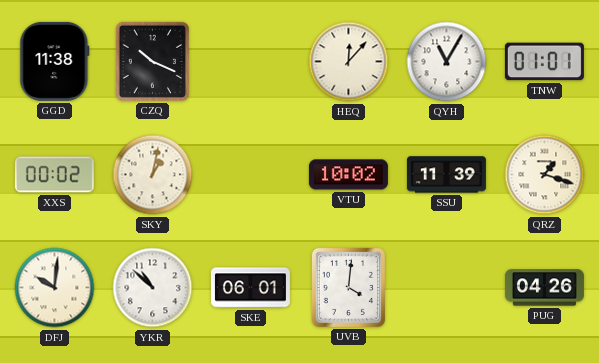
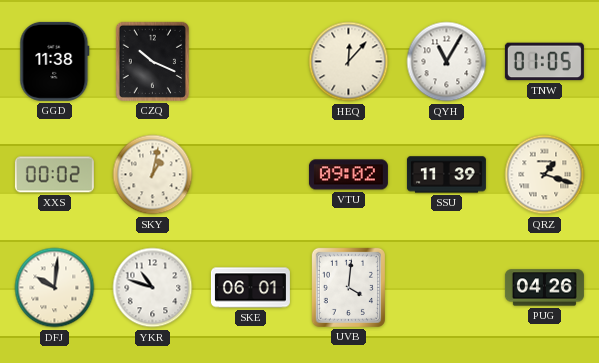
TNW: 01:01 -> 01:05 (544, 62)
VTU: 10:02 -> 09:02 (348, 175)
YKR: 10:52 -> 10:48 (153, 288)
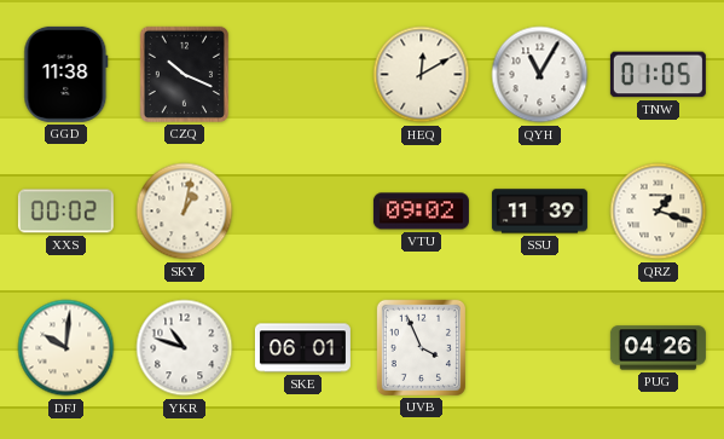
HEQ: 12:07 -> 12:10 (422, 75)
UVB: 4:01 -> 3:56 (421, 347)
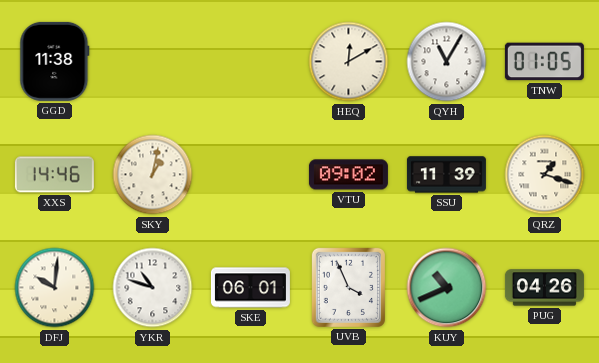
CZQ: 10:19 -> none (184, 74)
XXS: 00:02 -> 14:46 (54, 175)
KUY: none -> 10:41 (447, 288)
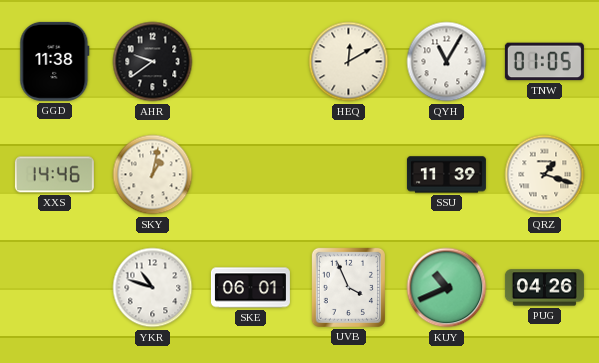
AHR: none -> 9:39 (153, 62)
VTU: 09:02 -> none (348, 175)
DFJ: 10:01 -> none (55, 288)
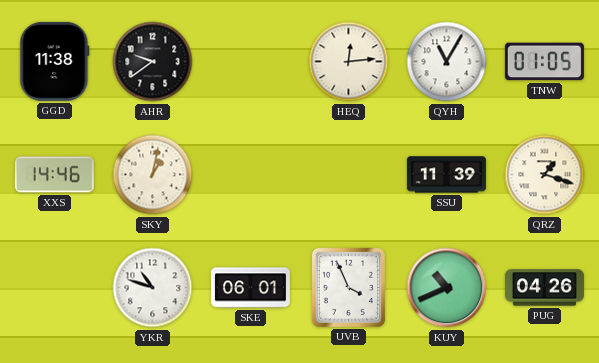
HEQ: 12:10 -> 12:14 (349, 62)
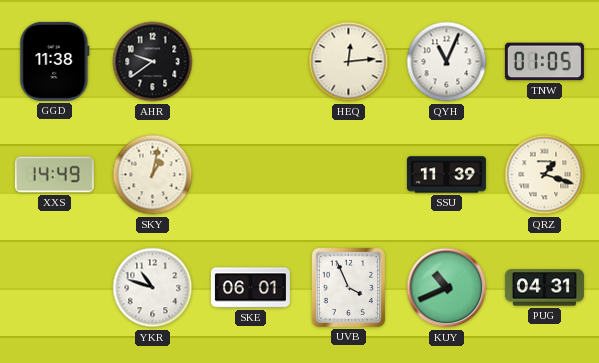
QYH: 11:05 -> 11:04 (447, 62)
XXS: 14:46 -> 14:49 (54, 175)
PUG: 04:26 -> 04:31 (544, 288)
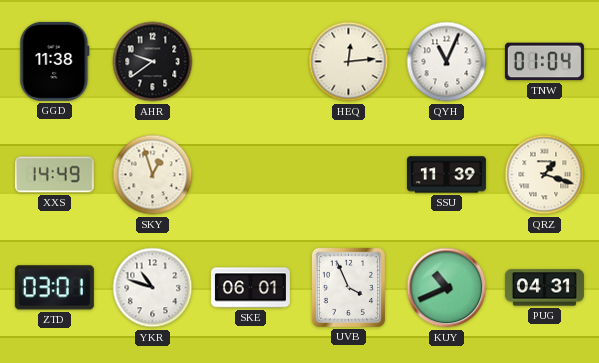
TNW: 01:05 -> 01:04 (544, 62)
SKY: 1:02 -> 12:57 (153, 175)
ZTD: none -> 03:01 (54, 288)
